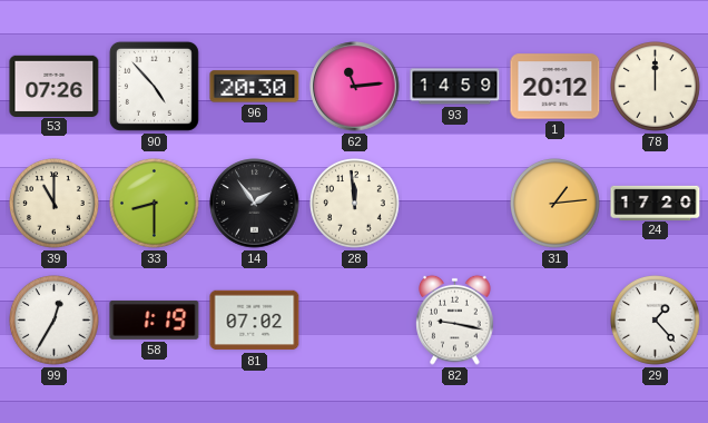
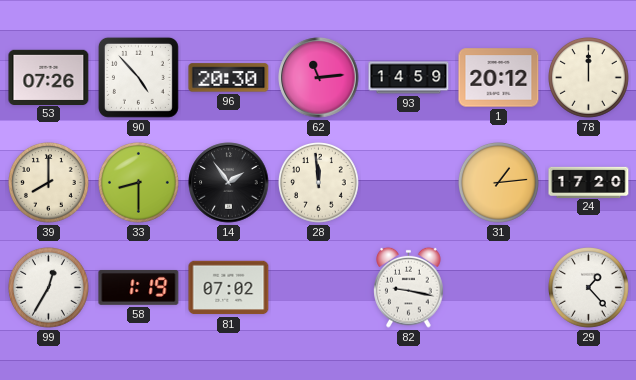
39: 11:00 -> 8:00 (49, 183)
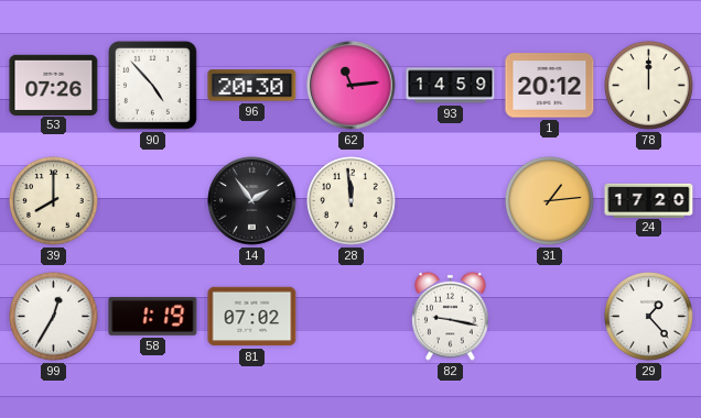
33: 8:30 -> none (139, 183)
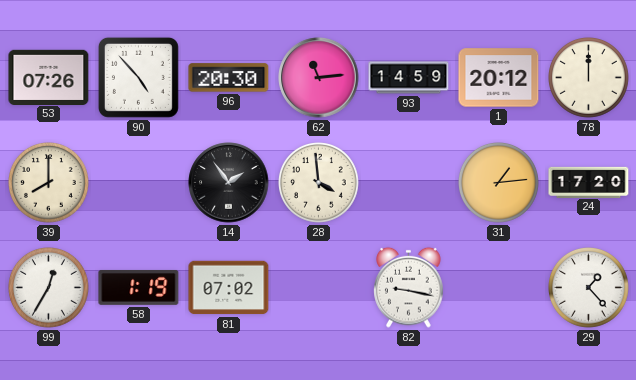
28: 11:59 -> 3:59 (319, 183)
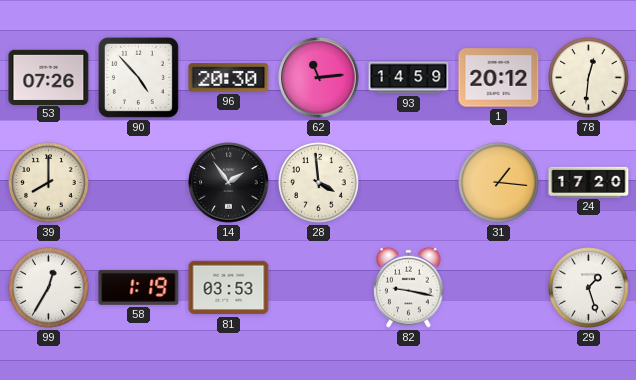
78: 12:00 -> 12:31 (589, 78)
31: 1:14 -> 1:16 (499, 183)
81: 07:02 -> 03:53 (229, 288)
29: 1:23 -> 1:27 (589, 288)
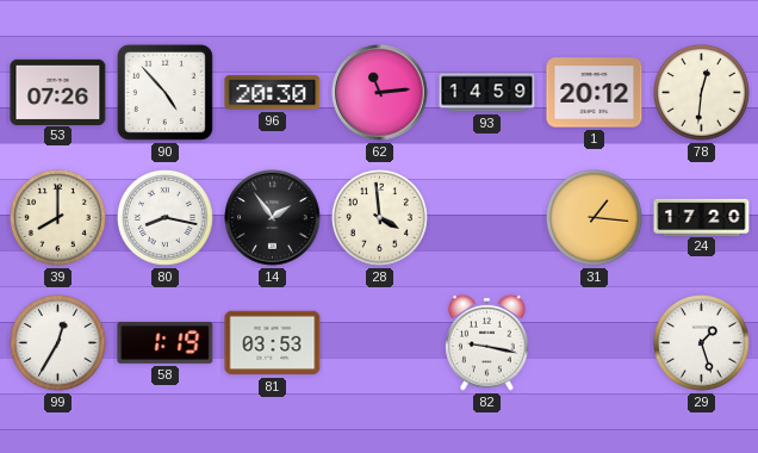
80: none -> 8:17 (166, 218)
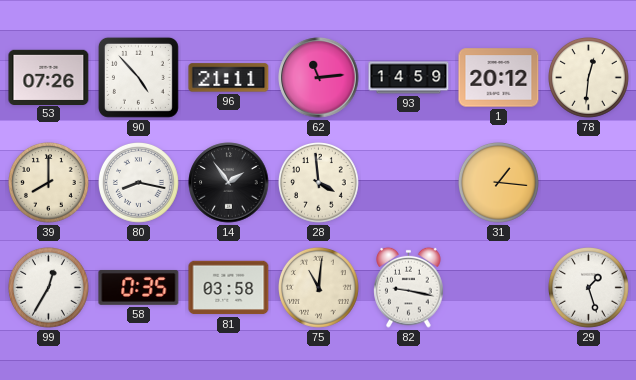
96: 20:30 -> 21:11 (229, 78)
24: 17:20 -> none (702, 217)
58: 1:19 -> 0:35 (139, 287)
81: 03:53 -> 03:58 (229, 288)
75: none -> 11:01 (319, 288)
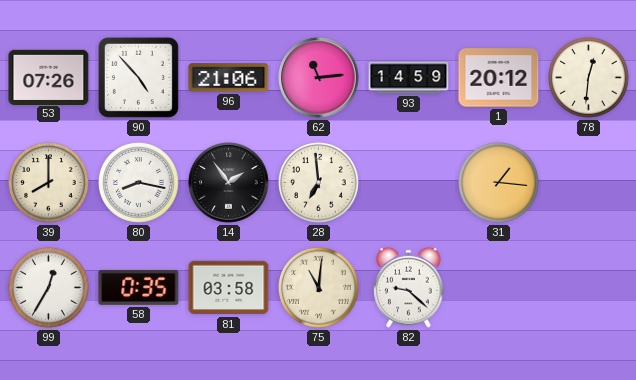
96: 21:11 -> 21:06 (229, 78)
28: 3:59 -> 6:59 (319, 183)
82: 9:17 -> 9:22 (409, 287)
29: 1:27 -> none (589, 288)
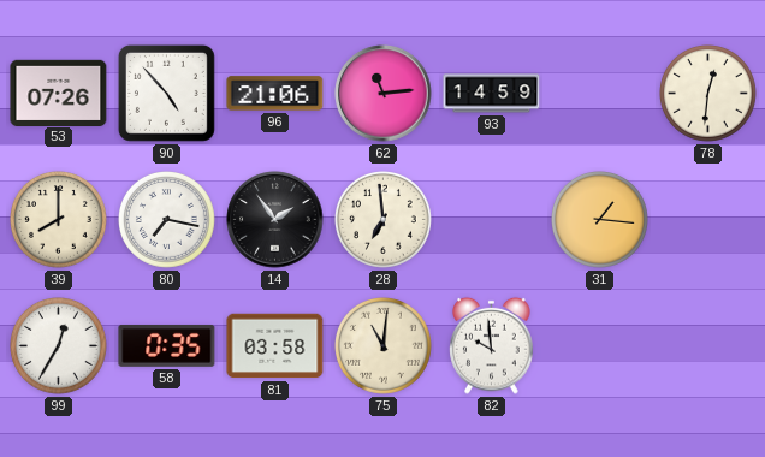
1: 20:12 -> none (499, 78)
80: 8:17 -> 7:17 (167, 220)
82: 9:22 -> 9:59 (492, 345)
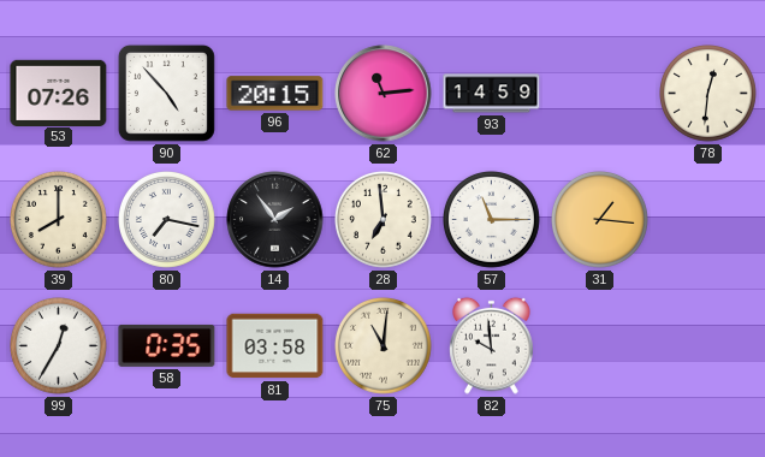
96: 21:06 -> 20:15 (275, 94)
57: none -> 11:15 (492, 220)
